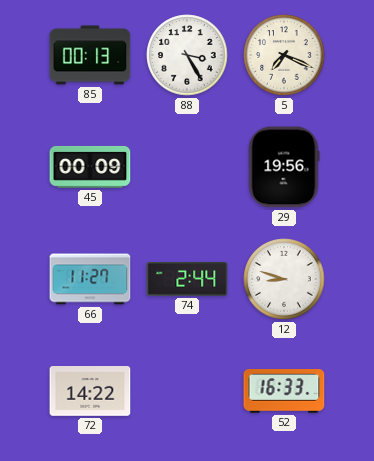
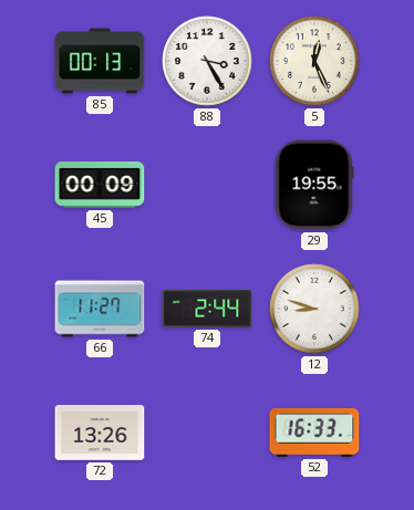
5: 7:19 -> 12:26 (314, 61)
29: 19:56 -> 19:55 (314, 185)
72: 14:22 -> 13:26 (100, 434)
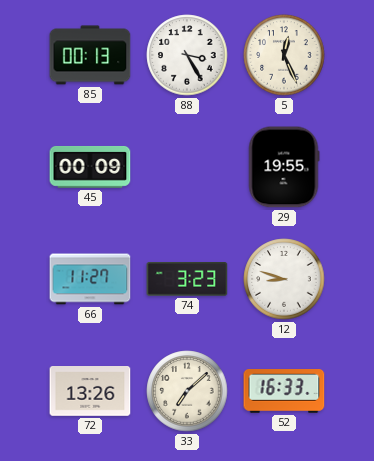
74: 2:44 -> 3:23 (187, 279)
33: none -> 7:08 (187, 391)
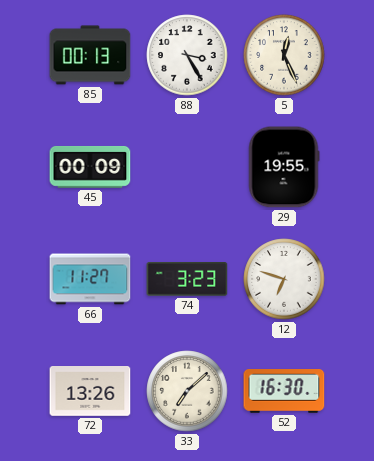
12: 8:48 -> 6:48 (284, 279)
52: 16:33 -> 16:30 (284, 392)
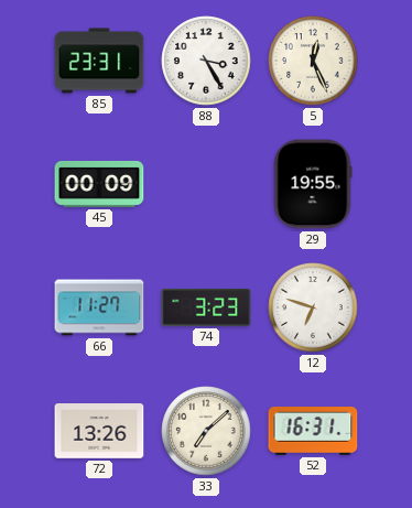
85: 00:13 -> 23:31 (99, 61)
52: 16:30 -> 16:31 (313, 432)
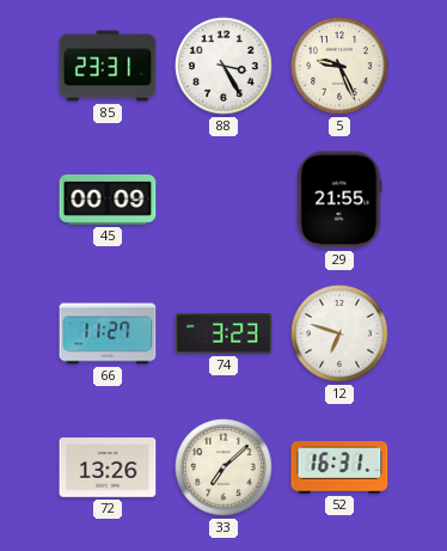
5: 12:26 -> 9:26 (339, 66)
29: 19:55 -> 21:55 (339, 200)
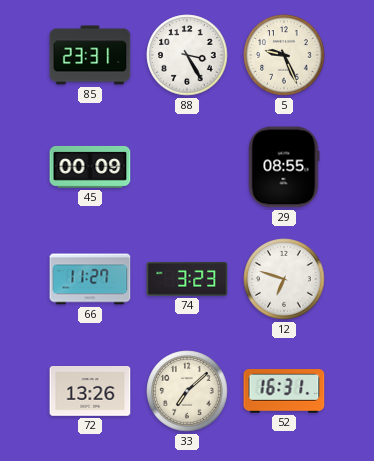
29: 21:55 -> 08:55 (284, 167)
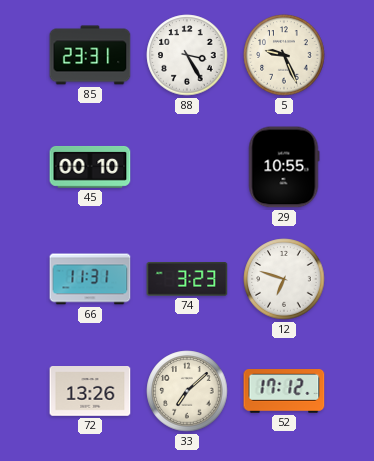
45: 00:09 -> 00:10 (90, 167)
29: 08:55 -> 10:55 (284, 167)
66: 11:27 -> 11:31 (90, 279)
52: 16:31 -> 17:12 (284, 392)
